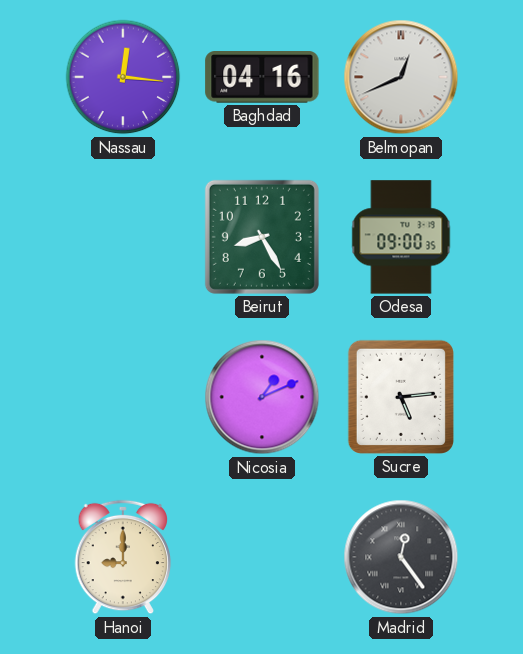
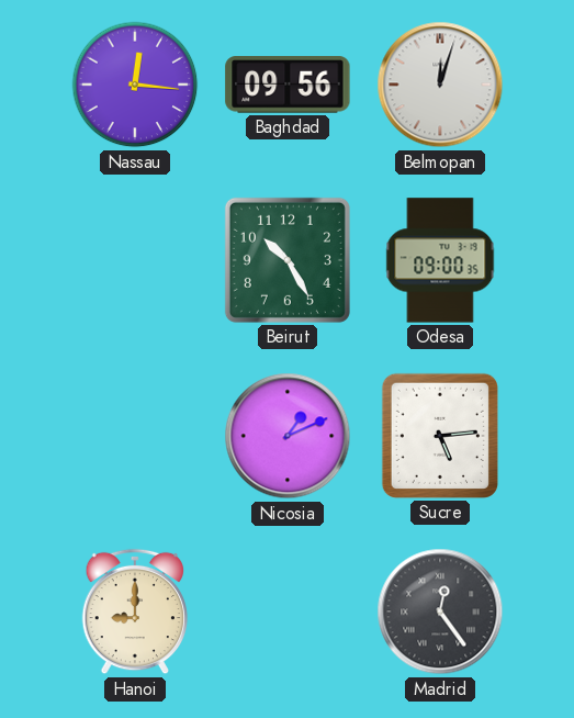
Baghdad: 04:16 -> 09:56 (288, 86)
Belmopan: 12:41 -> 12:03 (440, 85)
Beirut: 8:25 -> 10:25 (288, 260)
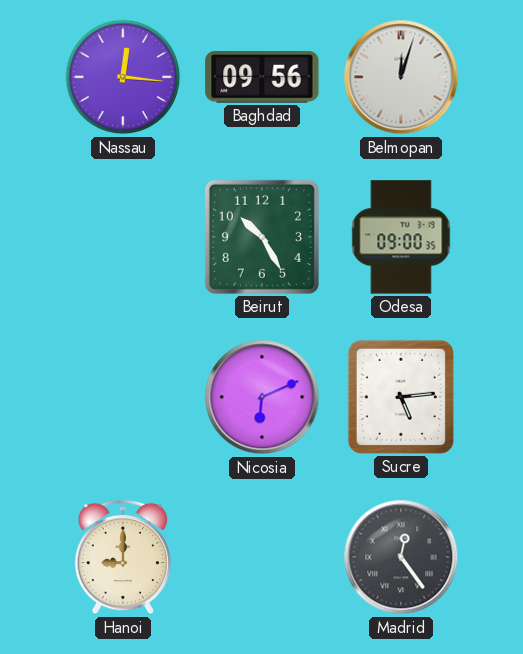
Nicosia: 1:11 -> 6:11 (262, 397)
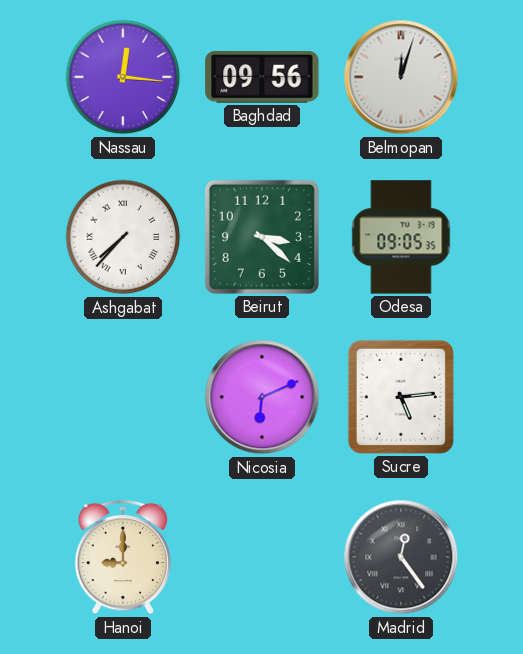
Ashgabat: none -> 7:37 (123, 237)
Beirut: 10:25 -> 3:22 (262, 237)
Odesa: 09:00 -> 09:05 (401, 237)
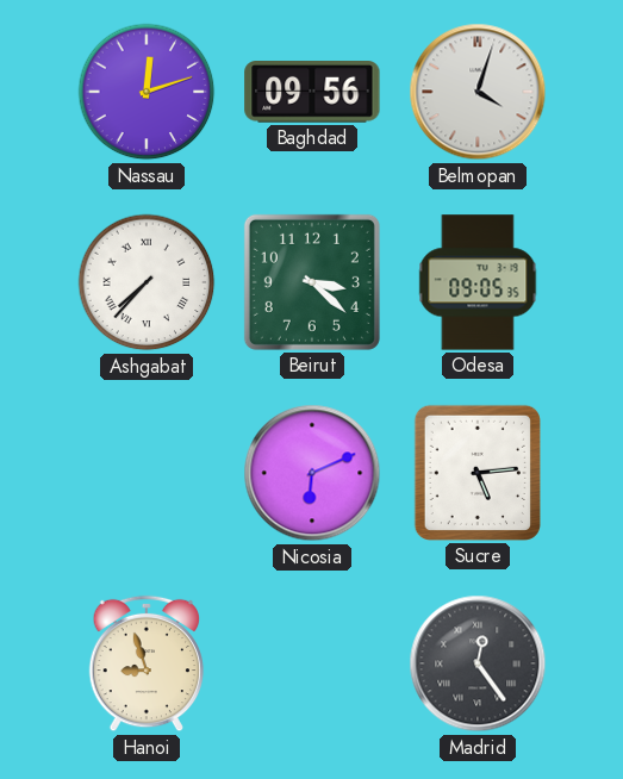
Nassau: 12:16 -> 12:12 (147, 92)
Belmopan: 12:03 -> 4:03 (478, 92)
Hanoi: 9:00 -> 8:57 (147, 663)
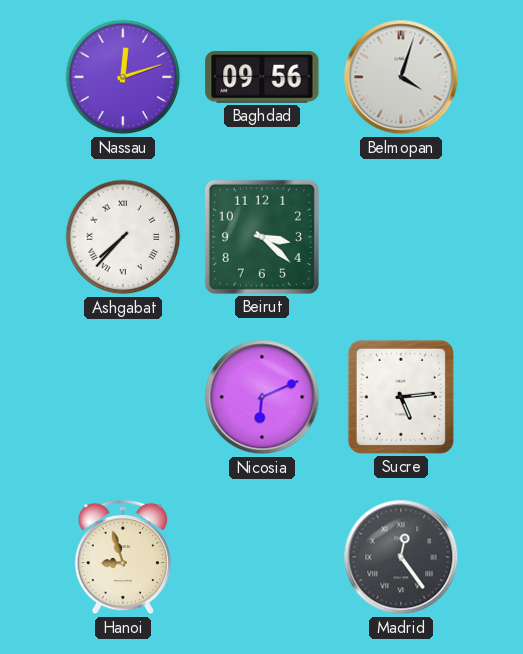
Odesa: 09:05 -> none (478, 282)
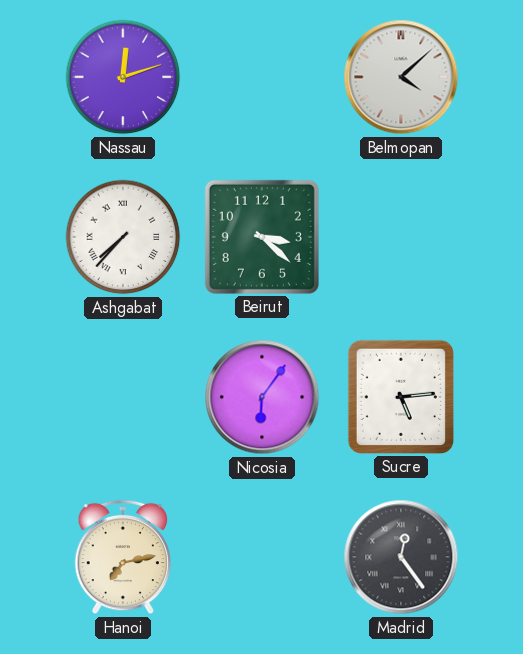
Baghdad: 09:56 -> none (262, 78)
Belmopan: 4:03 -> 4:08 (401, 77)
Nicosia: 6:11 -> 6:06 (262, 397)
Hanoi: 8:57 -> 7:13 (123, 557)
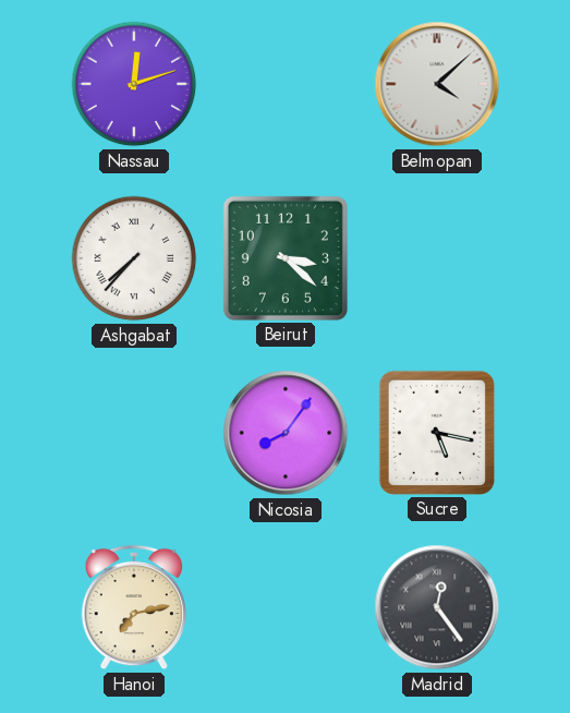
Nicosia: 6:06 -> 8:06 (286, 433)
Sucre: 5:14 -> 5:17 (437, 433)
